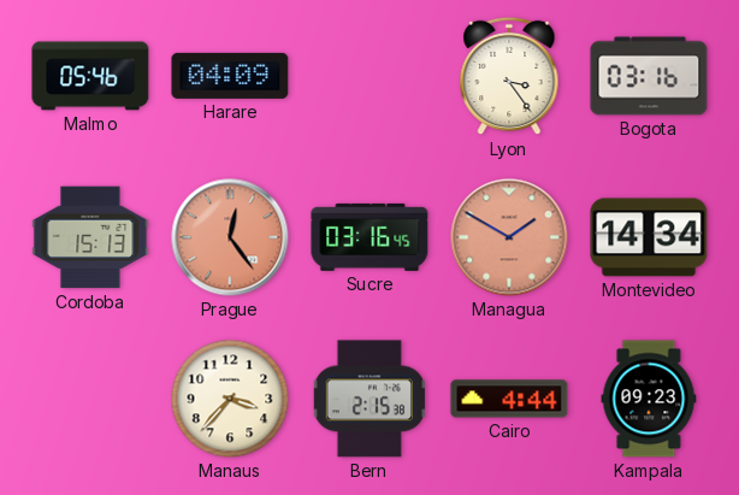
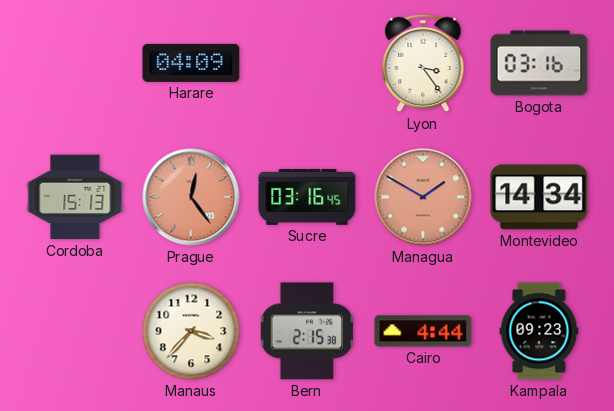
Malmo: 05:46 -> none (90, 76)
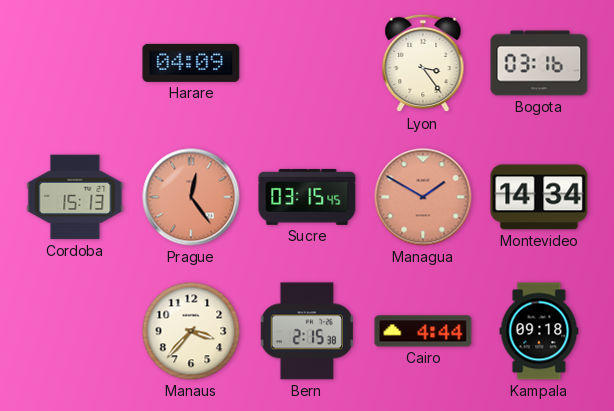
Sucre: 03:16 -> 03:15 (307, 197)
Kampala: 09:23 -> 09:18 (539, 331)
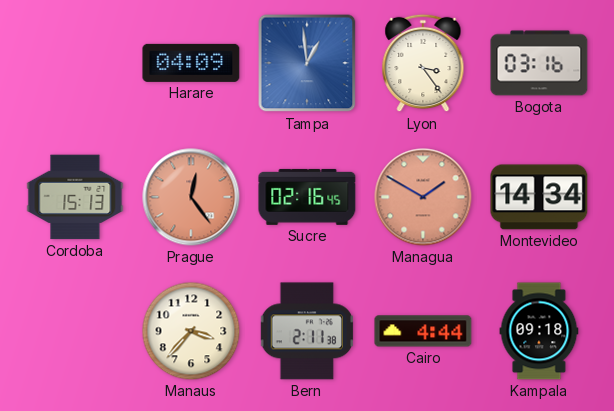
Tampa: none -> 12:59 (307, 63)
Sucre: 03:15 -> 02:16 (307, 197)
Bern: 2:15 -> 2:11 (306, 331)
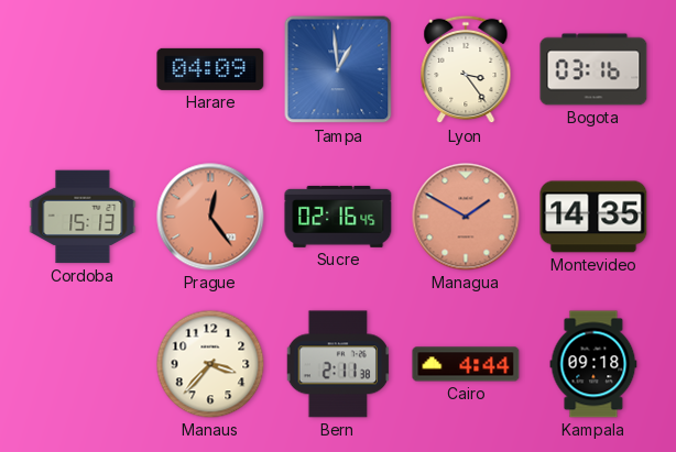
Montevideo: 14:34 -> 14:35 (593, 217)
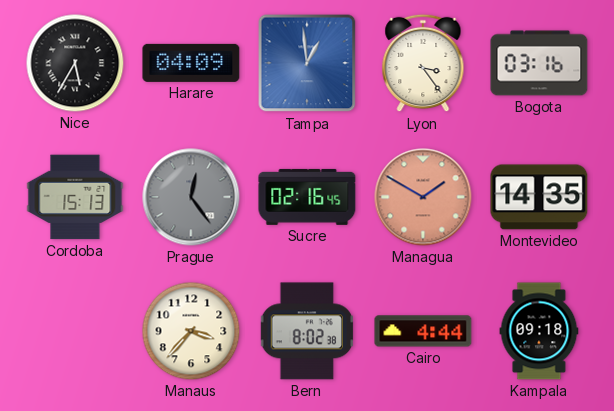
Nice: none -> 5:35 (75, 63)
Prague dial: salmon -> grey (191, 197)
Bern: 2:11 -> 8:02 (306, 331)
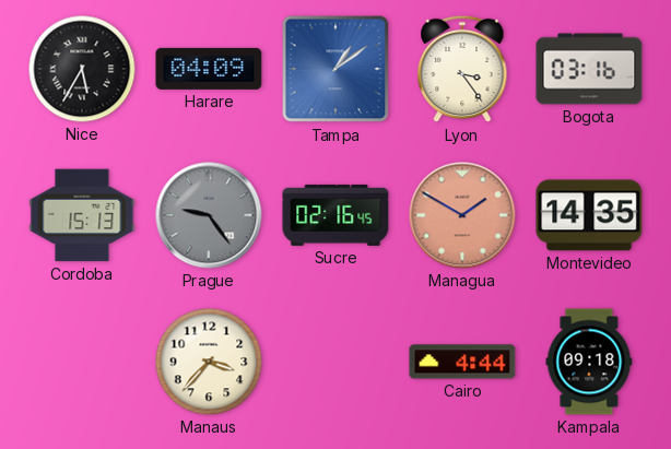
Tampa: 12:59 -> 1:09 (335, 69)
Prague: 12:24 -> 9:24 (209, 215)
Bern: 8:02 -> none (306, 331)
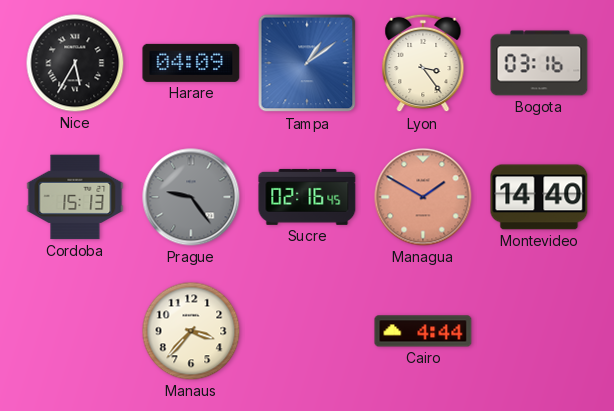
Montevideo: 14:35 -> 14:40 (539, 197)
Kampala: 09:18 -> none (589, 362)
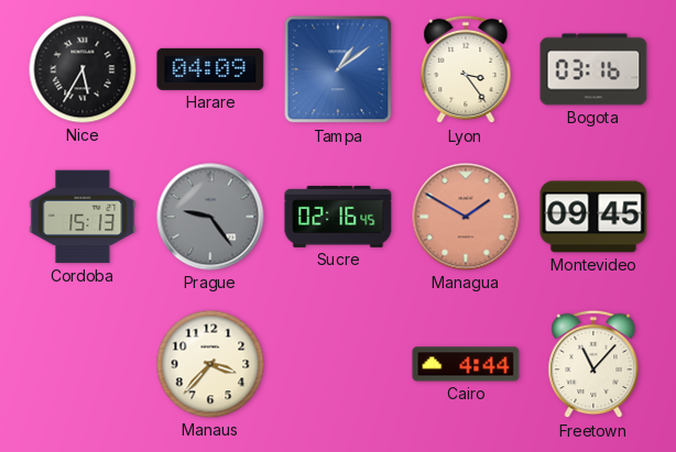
Montevideo: 14:40 -> 09:45 (593, 217)
Freetown: none -> 11:07 (593, 364)
